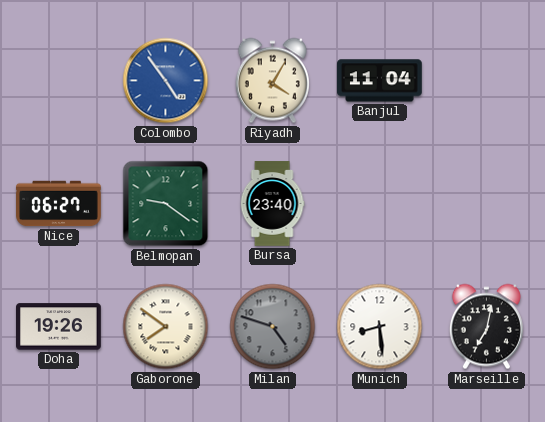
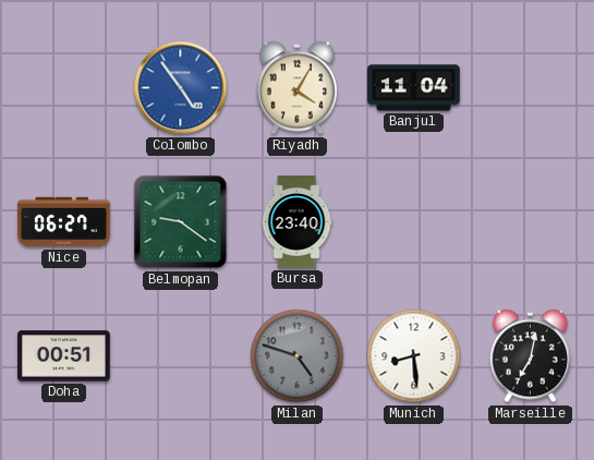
Doha: 19:26 -> 00:51 (64, 356)
Gaborone: 7:51 -> none (166, 327)
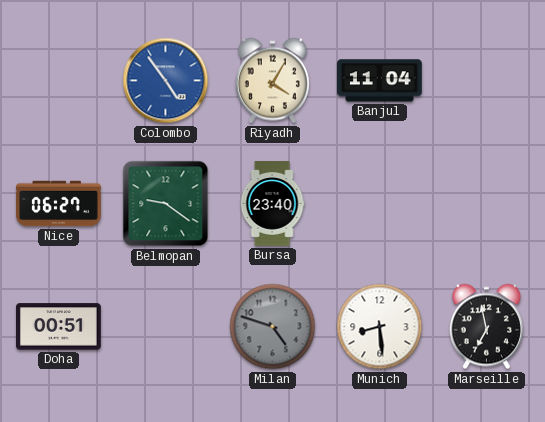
Marseille: 7:02 -> 6:58 (486, 327)
